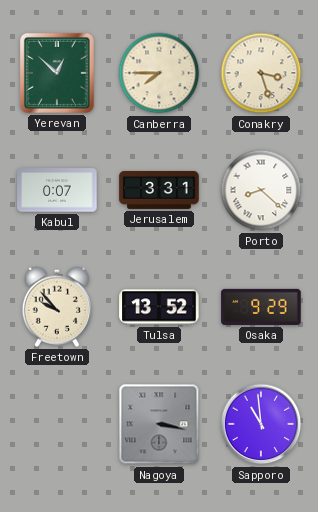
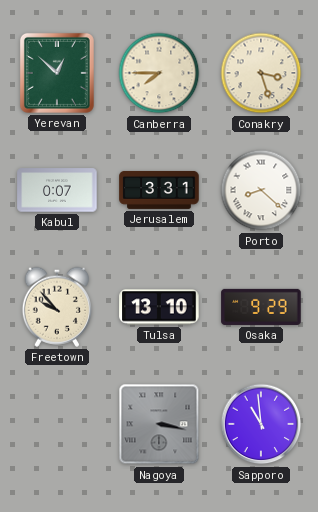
Tulsa: 13:52 -> 13:10 (159, 307)
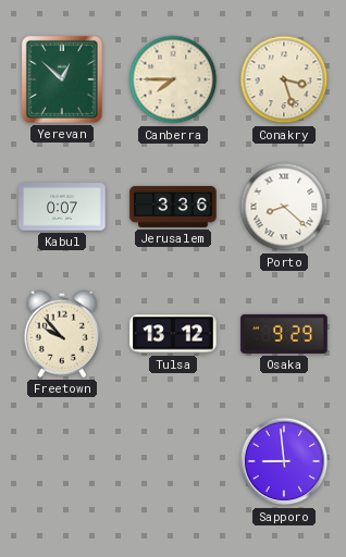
Jerusalem: 3:31 -> 3:36 (173, 207)
Tulsa: 13:10 -> 13:12 (173, 334)
Nagoya: 3:17 -> none (159, 424)
Sapporo: 10:59 -> 8:59 (284, 461)
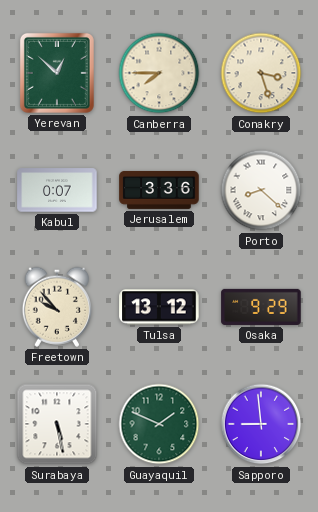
Surabaya: none -> 5:28 (57, 424)
Guayaquil: none -> 1:49 (159, 424)
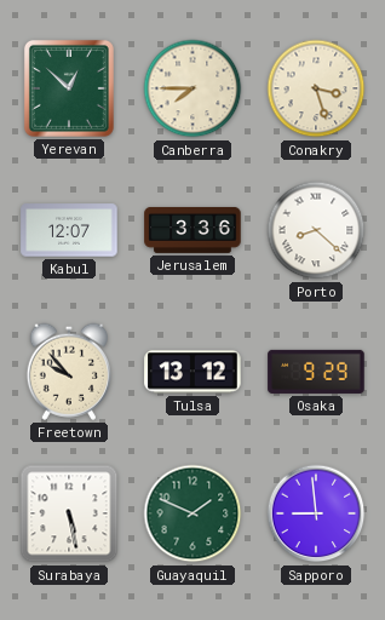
Kabul: 0:07 -> 12:07 (69, 230)
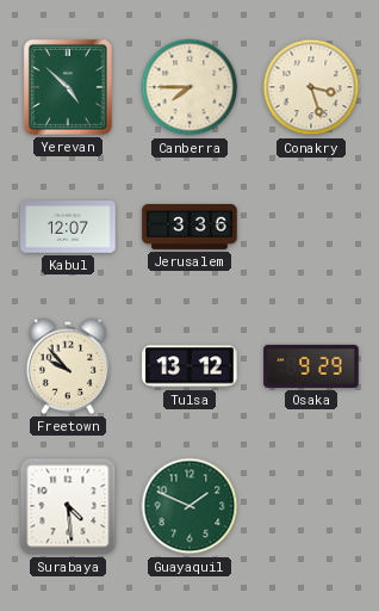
Yerevan: 12:52 -> 4:52 (68, 87)
Porto: 8:22 -> none (316, 230)
Surabaya: 5:28 -> 4:29 (68, 506)
Sapporo: 8:59 -> none (316, 513)
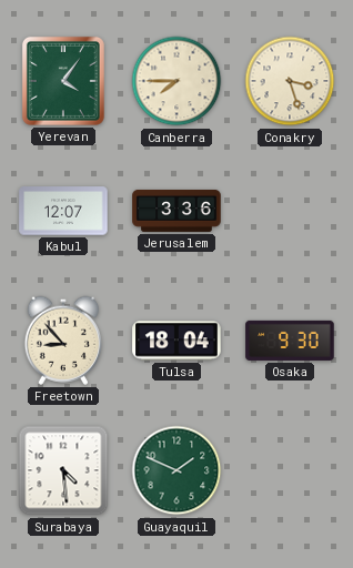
Yerevan: 4:52 -> 4:06 (63, 81)
Freetown: 9:53 -> 8:53 (62, 341)
Tulsa: 13:12 -> 18:04 (176, 341)
Osaka: 9:29 -> 9:30 (290, 341)
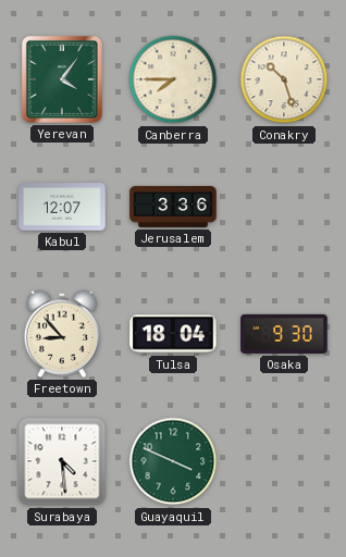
Conakry: 3:27 -> 10:27 (284, 79)
Guayaquil: 1:49 -> 3:49 (173, 461)
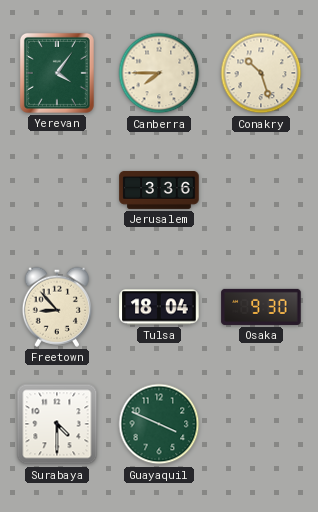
Kabul: 12:07 -> none (62, 207)
Surabaya: 4:29 -> 4:30 (57, 424)
